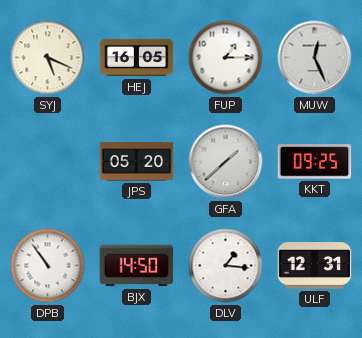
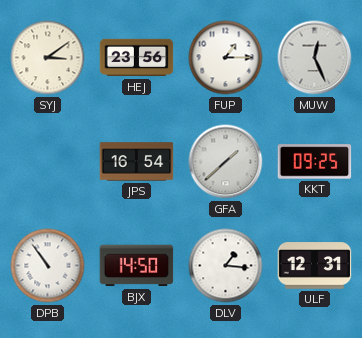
SYJ: 5:19 -> 3:09 (48, 58)
HEJ: 16:05 -> 23:56 (137, 58)
JPS: 05:20 -> 16:54 (137, 162)
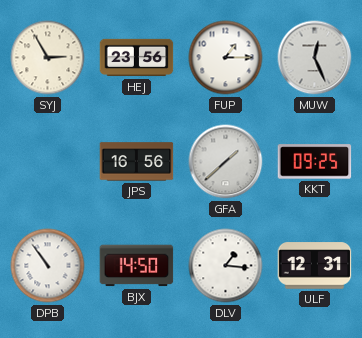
SYJ: 3:09 -> 2:55 (48, 58)
JPS: 16:54 -> 16:56 (137, 162)
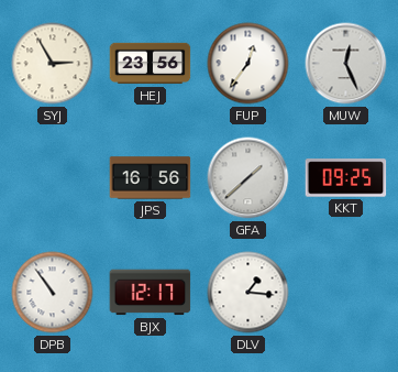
FUP: 1:15 -> 12:36 (248, 64)
BJX: 14:50 -> 12:17 (151, 293)
ULF: 12:31 -> none (315, 266)
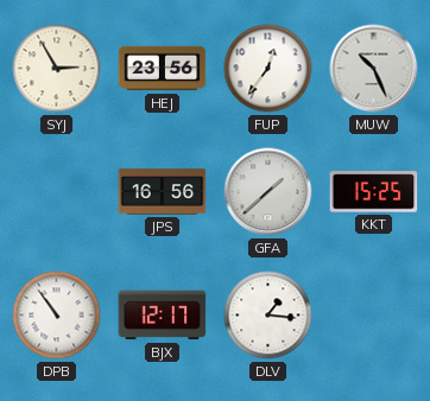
MUW: 12:26 -> 10:26 (374, 69)
KKT: 09:25 -> 15:25 (374, 192)
